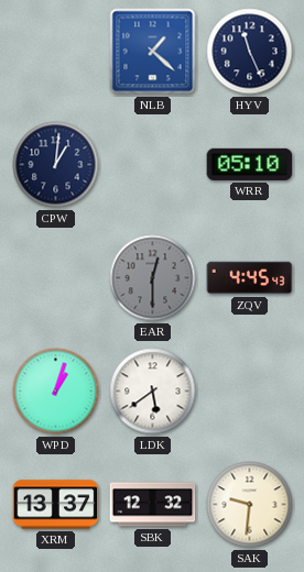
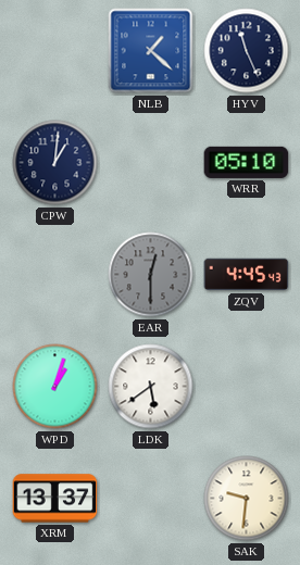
SBK: 12:32 -> none (153, 505)
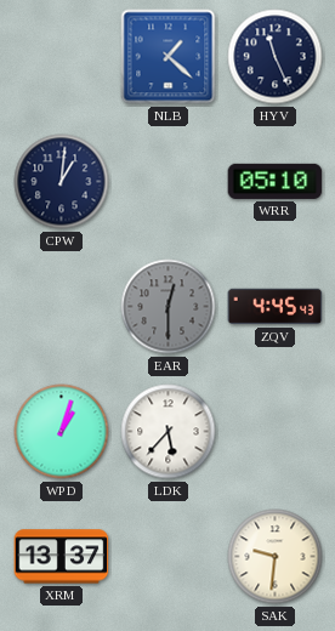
LDK: 5:39 -> 5:37 (169, 432)
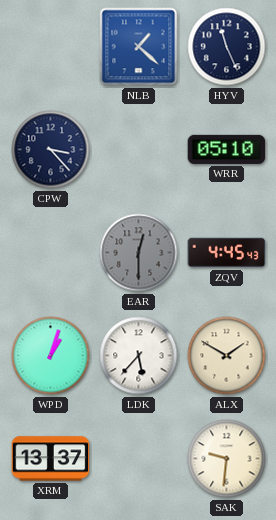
CPW: 1:01 -> 3:23 (51, 150)
ALX: none -> 1:50 (227, 356)
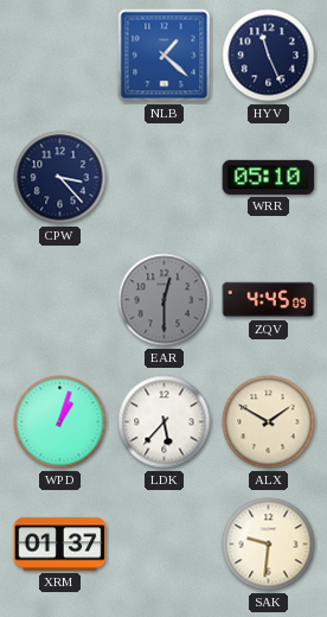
ZQV: 4:45:43 -> 4:45:09 (269, 300)
XRM: 13:37 -> 01:37 (60, 545)
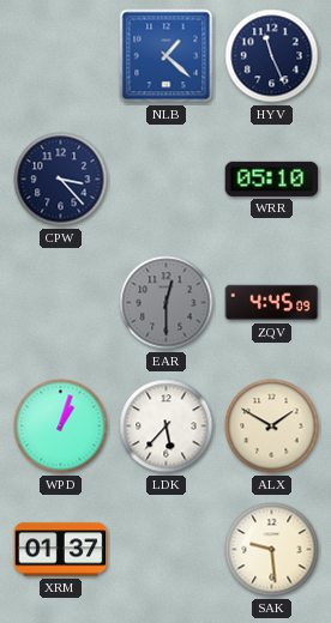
SAK: 9:31 -> 9:29 (272, 550)
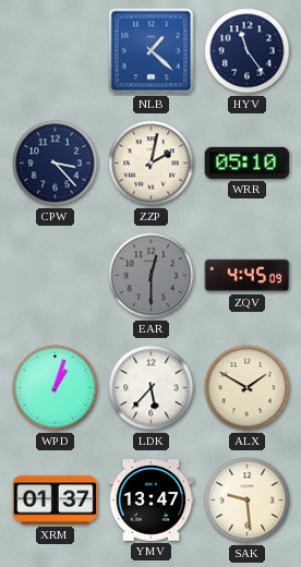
HYV: 11:26 -> 11:24 (248, 51)
ZZP: none -> 2:02 (152, 164)
YMV: none -> 13:47 (152, 500)
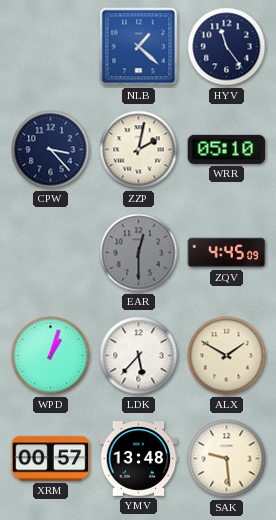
XRM: 01:37 -> 00:57 (51, 459)
YMV: 13:47 -> 13:48 (139, 459)
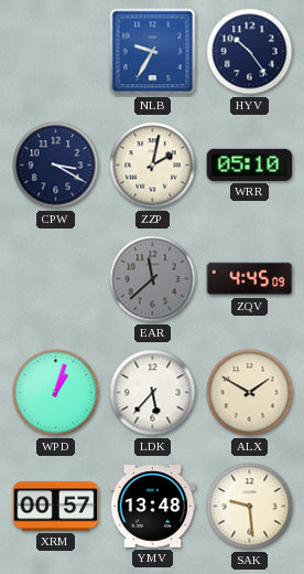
NLB: 1:22 -> 9:35 (153, 52)
HYV: 11:24 -> 10:24 (250, 52)
CPW: 3:23 -> 3:20 (56, 166)
EAR: 12:30 -> 11:38 (153, 279)
